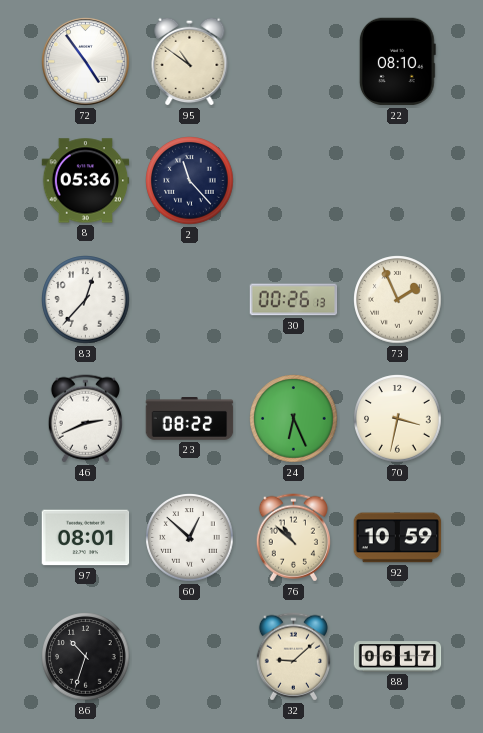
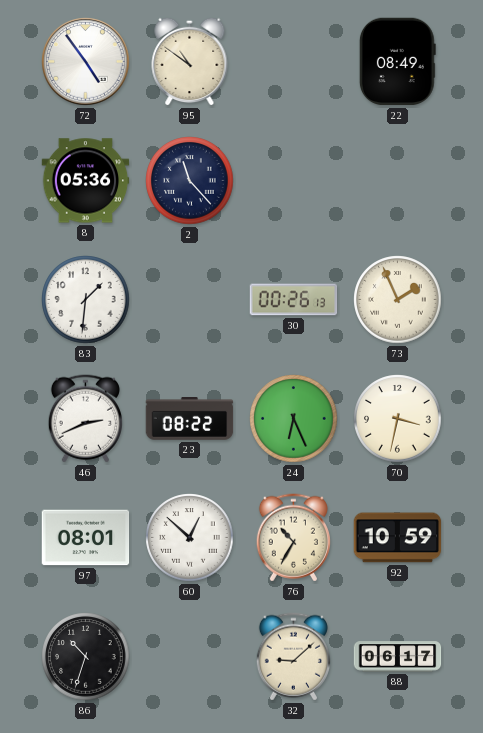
22: 08:10 -> 08:49 (397, 62)
83: 12:37 -> 1:31 (86, 300)
76: 10:52 -> 10:35 (293, 538)
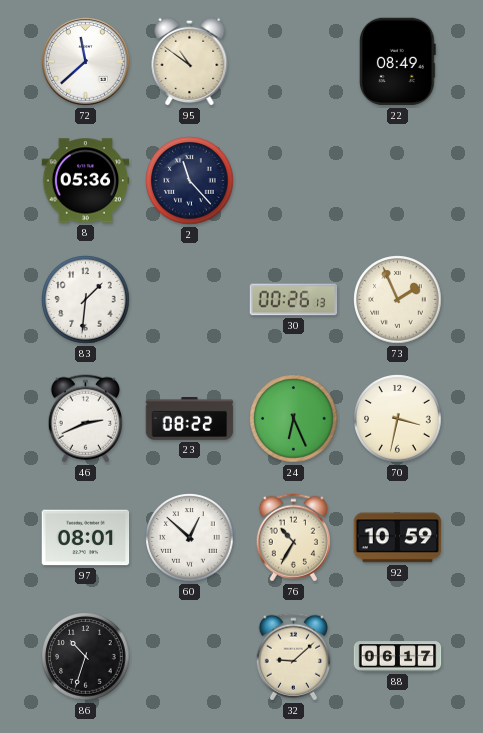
72: 4:54 -> 11:38 (86, 62)
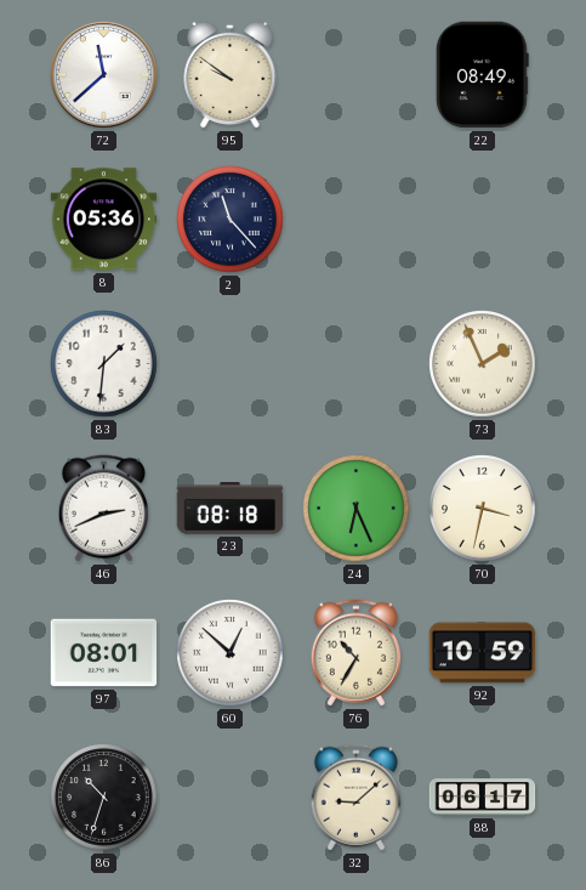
95: 10:51 -> 9:51 (231, 74)
30: 00:26 -> none (294, 300)
23: 08:22 -> 08:18 (231, 509)
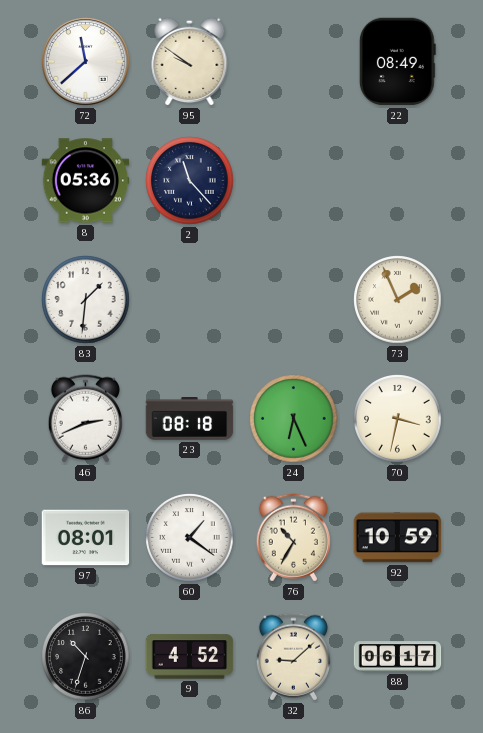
60: 12:52 -> 1:21 (190, 538)
9: none -> 4:52 (190, 657)
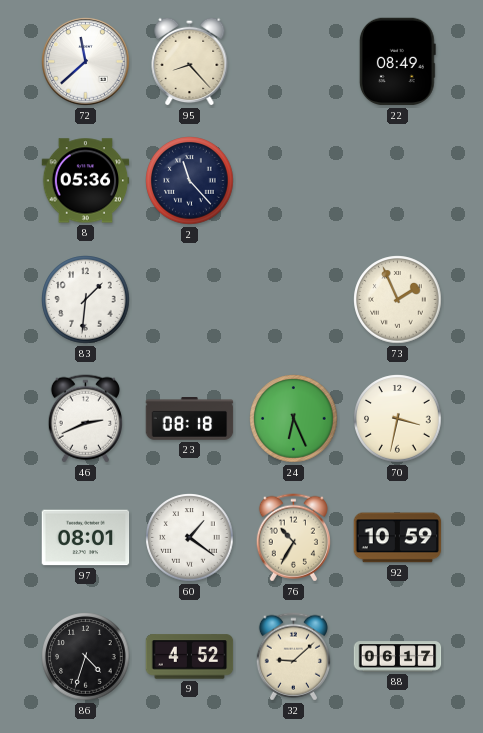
95: 9:51 -> 8:23 (190, 61)
86: 10:33 -> 4:33 (86, 657)
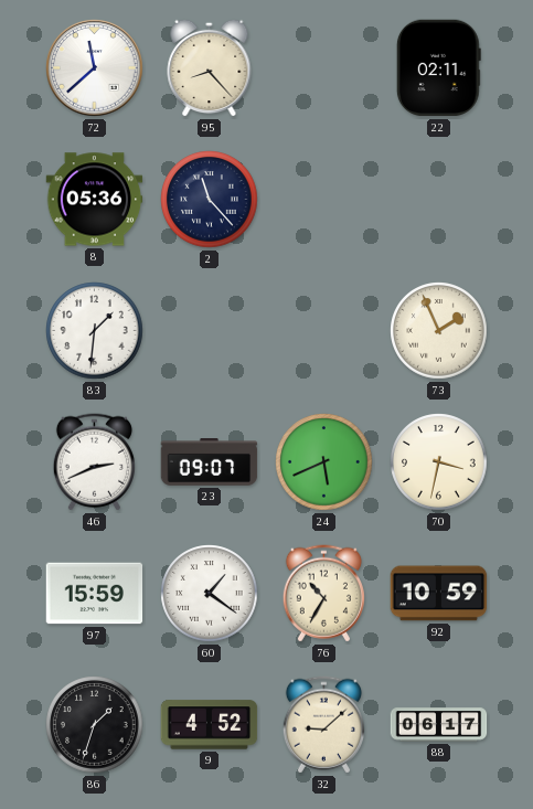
22: 08:49 -> 02:11 (438, 68)
23: 08:18 -> 09:07 (210, 462)
24: 6:26 -> 5:41 (324, 462)
97: 08:01 -> 15:59 (95, 594)
86: 4:33 -> 1:33 (95, 725)
